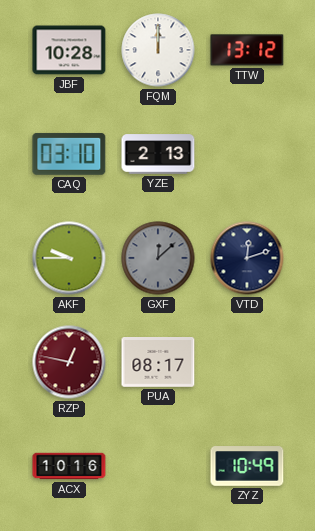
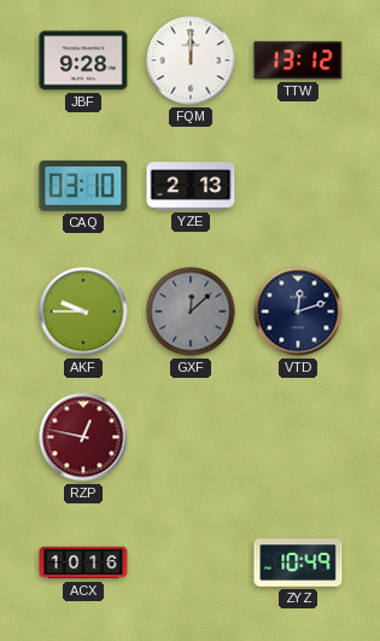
JBF: 10:28 -> 9:28 (83, 60)
PUA: 08:17 -> none (158, 363)
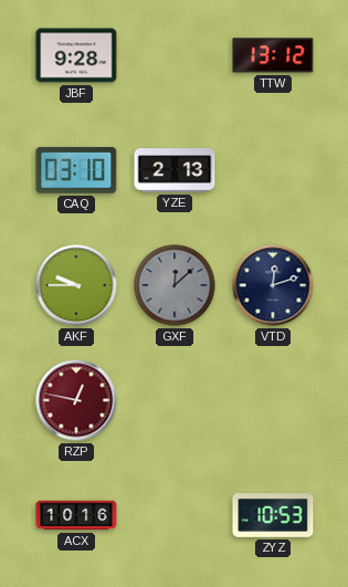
FQM: 12:00 -> none (191, 60)
ZYZ: 10:49 -> 10:53 (273, 515)
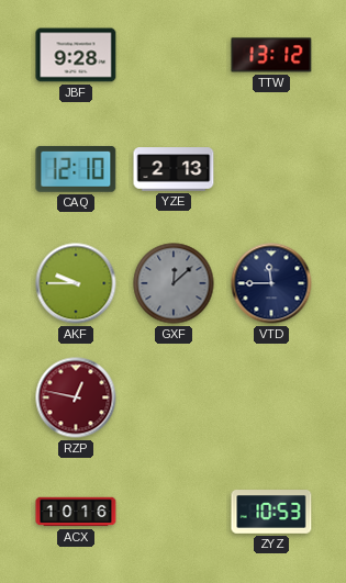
CAQ: 03:10 -> 12:10 (76, 169)
VTD: 12:12 -> 11:45 (271, 283)
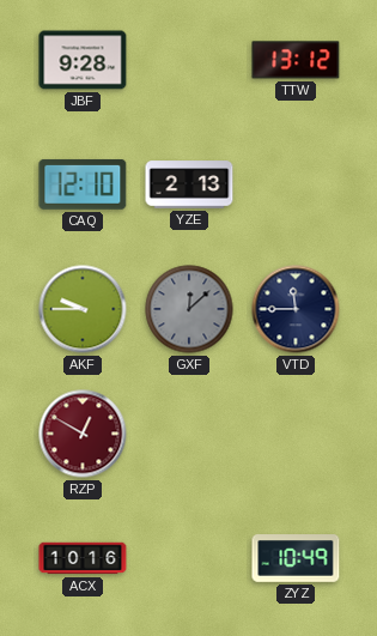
RZP: 12:47 -> 12:50 (83, 434)
ZYZ: 10:53 -> 10:49 (296, 558)
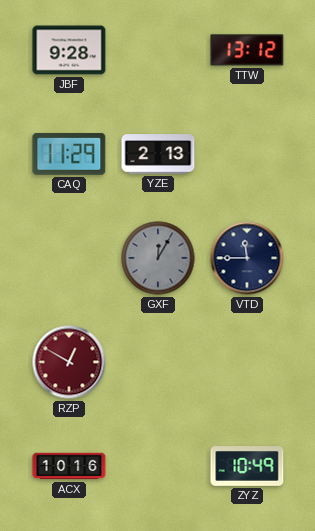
CAQ: 12:10 -> 11:29 (69, 154)
AKF: 9:45 -> none (83, 309)
GXF: 12:08 -> 12:05 (158, 258)
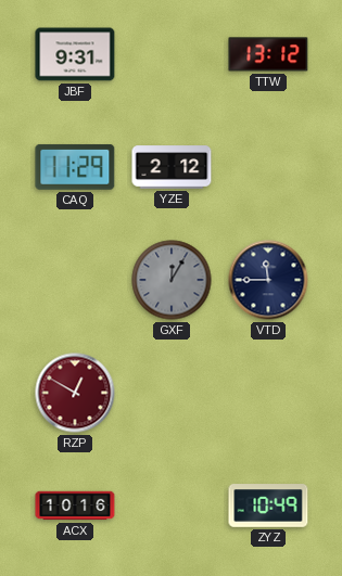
JBF: 9:28 -> 9:31 (75, 54)
YZE: 2:13 -> 2:12 (172, 167)
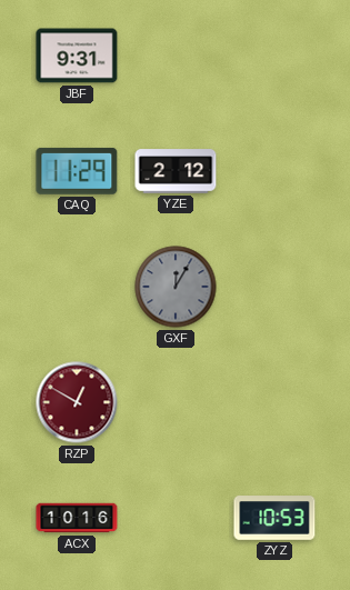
TTW: 13:12 -> none (268, 54)
VTD: 11:45 -> none (268, 280)
ZYZ: 10:49 -> 10:53 (274, 518)
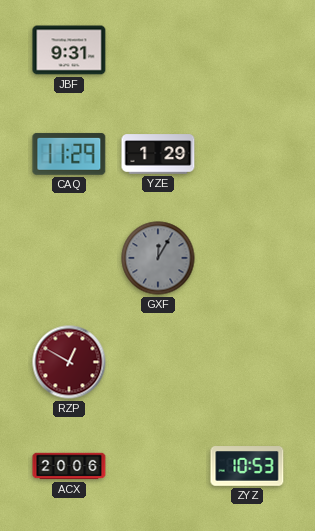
YZE: 2:12 -> 1:29 (158, 154)
ACX: 10:16 -> 20:06 (69, 466)
